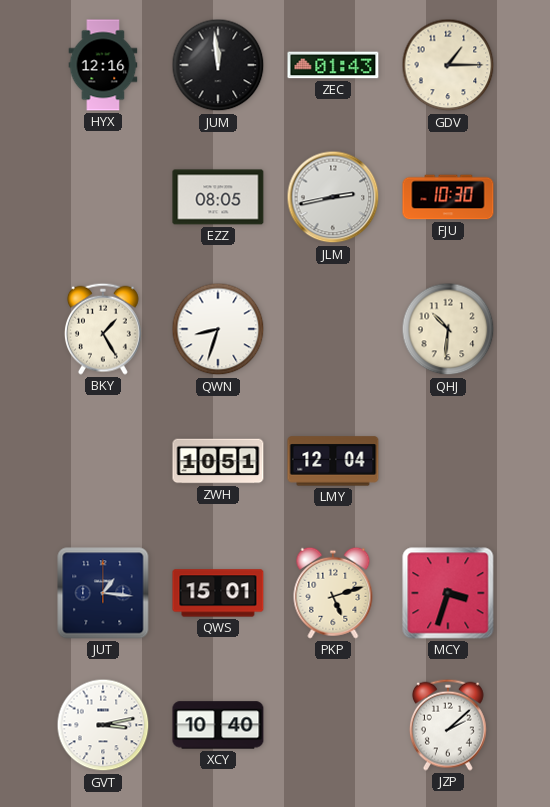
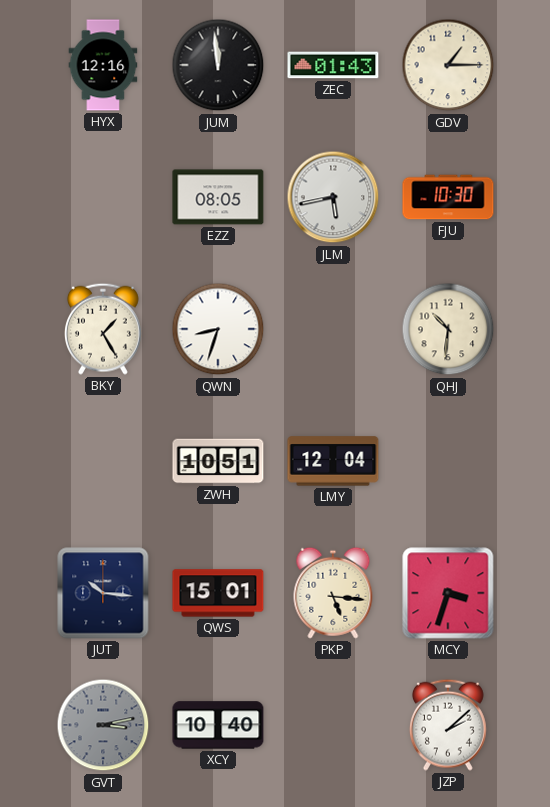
JLM: 2:43 -> 5:43 (333, 197)
JUT: 1:16 -> 10:16 (103, 593)
PKP: 5:12 -> 5:16 (333, 593)
GVT dial: white -> grey (103, 725)
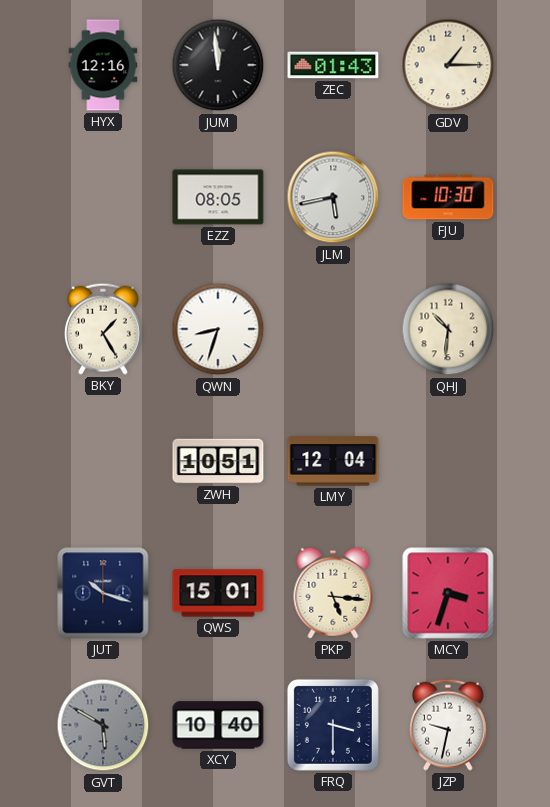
JUT: 10:16 -> 10:18 (103, 593)
GVT: 3:13 -> 5:50 (103, 725)
FRQ: none -> 3:30 (333, 725)
JZP: 2:08 -> 9:32 (448, 725)
